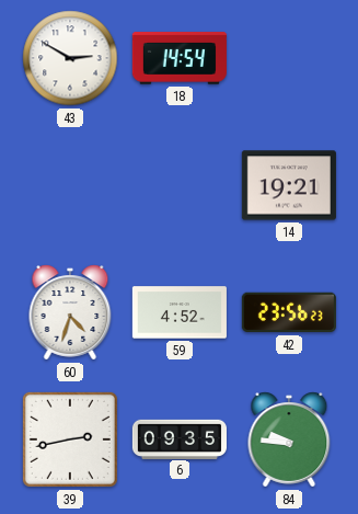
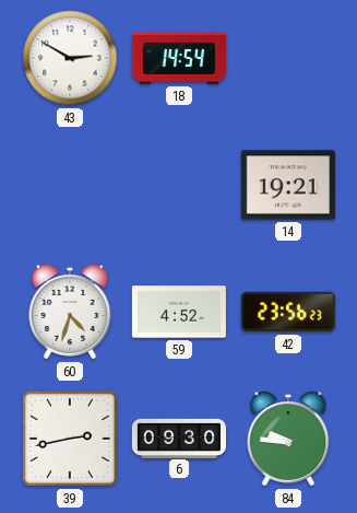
6: 09:35 -> 09:30 (179, 438)
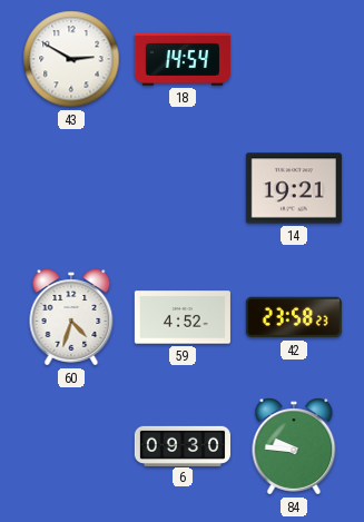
42: 23:56 -> 23:58 (294, 317)
39: 2:43 -> none (70, 439)
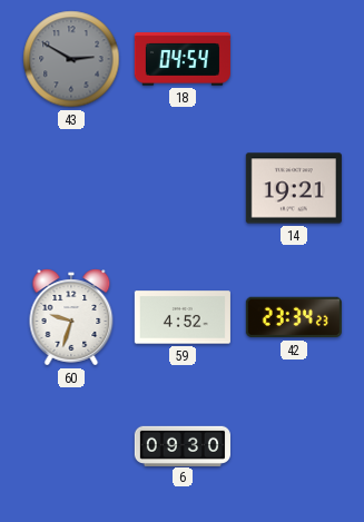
43 dial: white -> grey (71, 59)
18: 14:54 -> 04:54 (183, 59)
60: 4:33 -> 9:33 (71, 317)
42: 23:58 -> 23:34 (294, 317)
84: 9:46 -> none (294, 446)
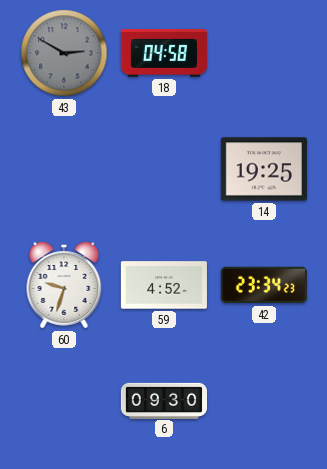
18: 04:54 -> 04:58 (164, 53)
14: 19:21 -> 19:25 (264, 169)
